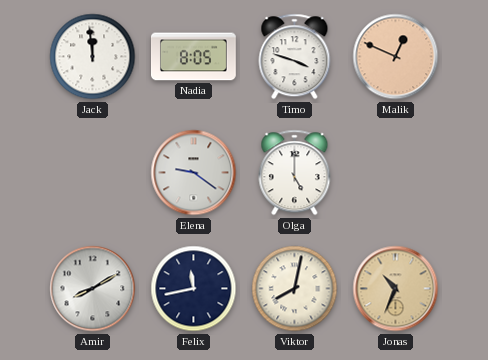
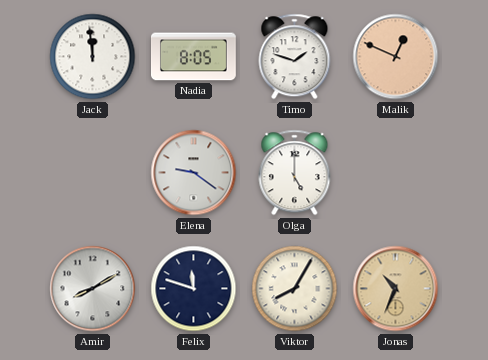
Timo: 3:48 -> 1:48 (295, 57)
Felix: 11:43 -> 11:48 (194, 289)
Viktor: 8:02 -> 8:05 (295, 289)
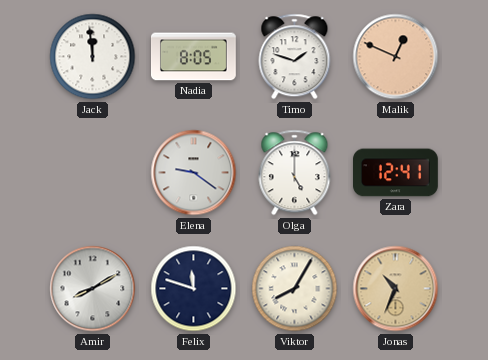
Zara: none -> 12:41 (396, 173)
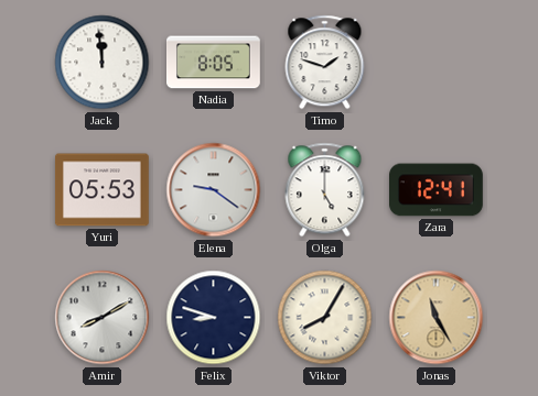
Malik: 12:49 -> none (396, 57)
Yuri: none -> 05:53 (101, 190)
Felix: 11:48 -> 8:48 (214, 318)
Jonas: 10:34 -> 11:25 (437, 318)
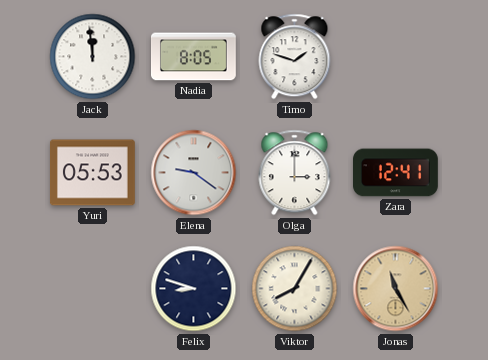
Olga: 5:00 -> 3:00 (295, 173)
Amir: 8:10 -> none (103, 318)
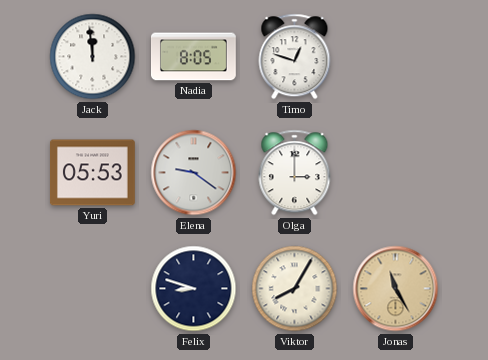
Timo: 1:48 -> 12:48 (295, 57)
Zara: 12:41 -> none (396, 173)
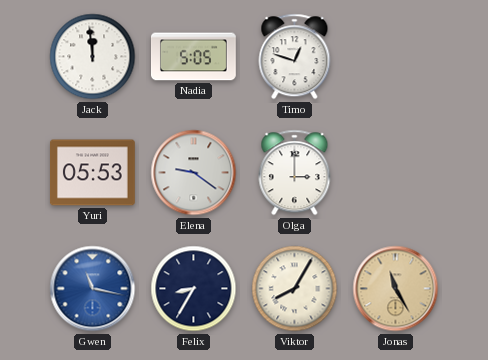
Nadia: 8:05 -> 5:05 (194, 57)
Gwen: none -> 11:17 (93, 289)
Felix: 8:48 -> 8:35 (194, 289)
